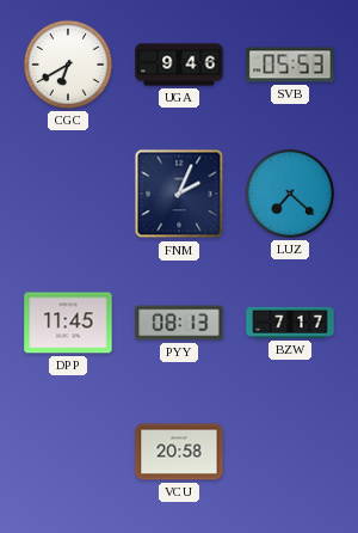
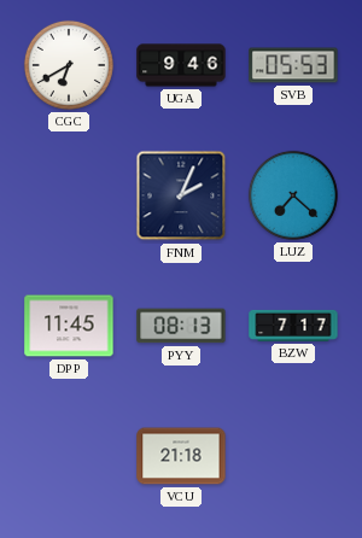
VCU: 20:58 -> 21:18 (181, 456)
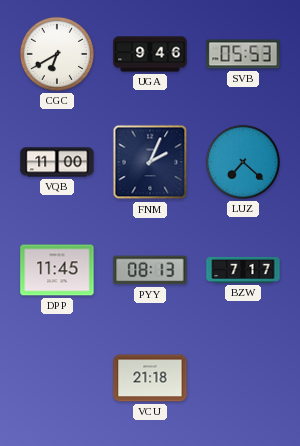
VQB: none -> 11:00 (57, 162)
